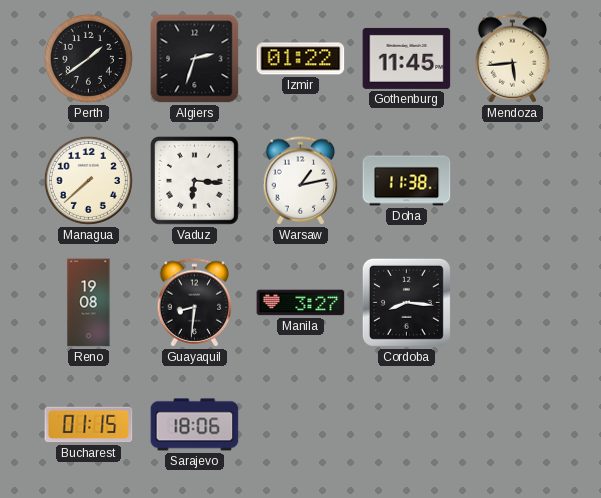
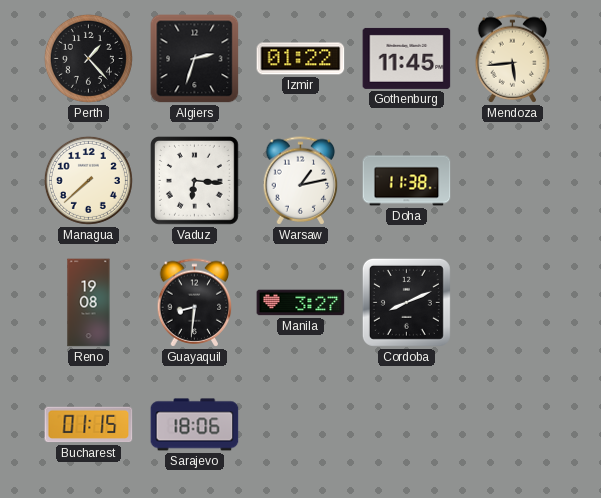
Perth: 1:39 -> 1:23 (88, 58)
Cordoba: 8:16 -> 8:11 (406, 302)
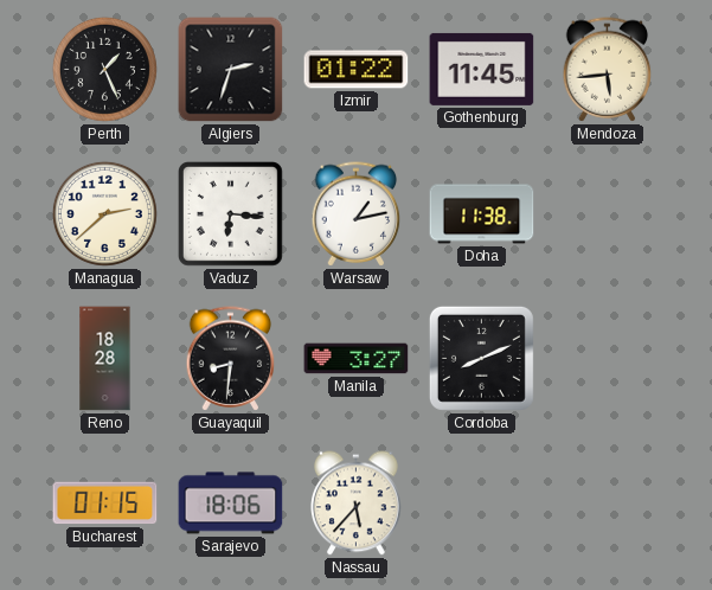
Perth: 1:23 -> 1:26 (104, 69)
Managua: 7:38 -> 2:38 (104, 213)
Reno: 19:08 -> 18:28 (105, 359)
Nassau: none -> 5:37 (357, 504)
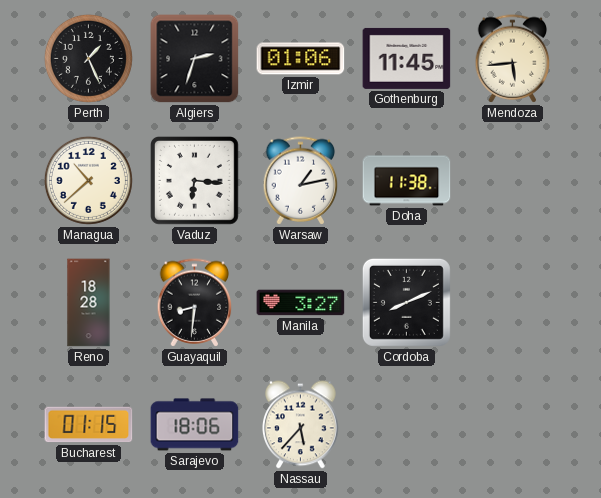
Izmir: 01:22 -> 01:06 (301, 59)
Managua: 2:38 -> 10:38 (88, 180)
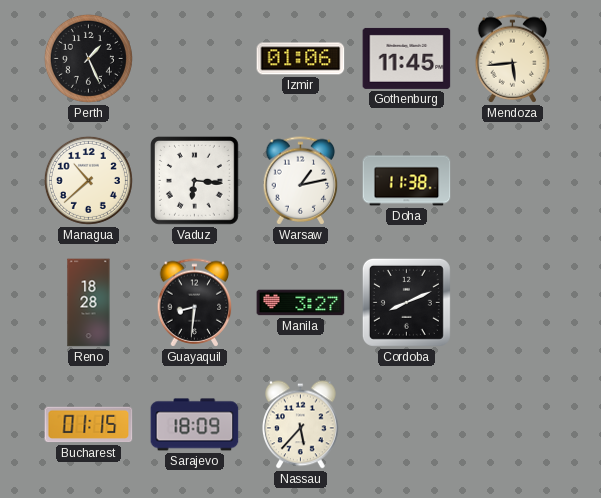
Algiers: 2:33 -> none (195, 59)
Sarajevo: 18:06 -> 18:09 (195, 425)
